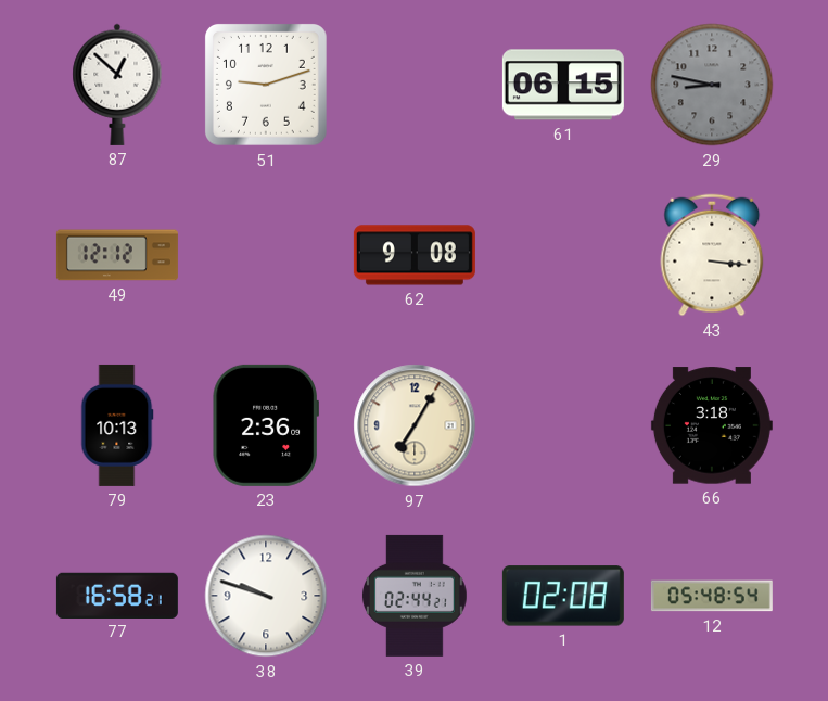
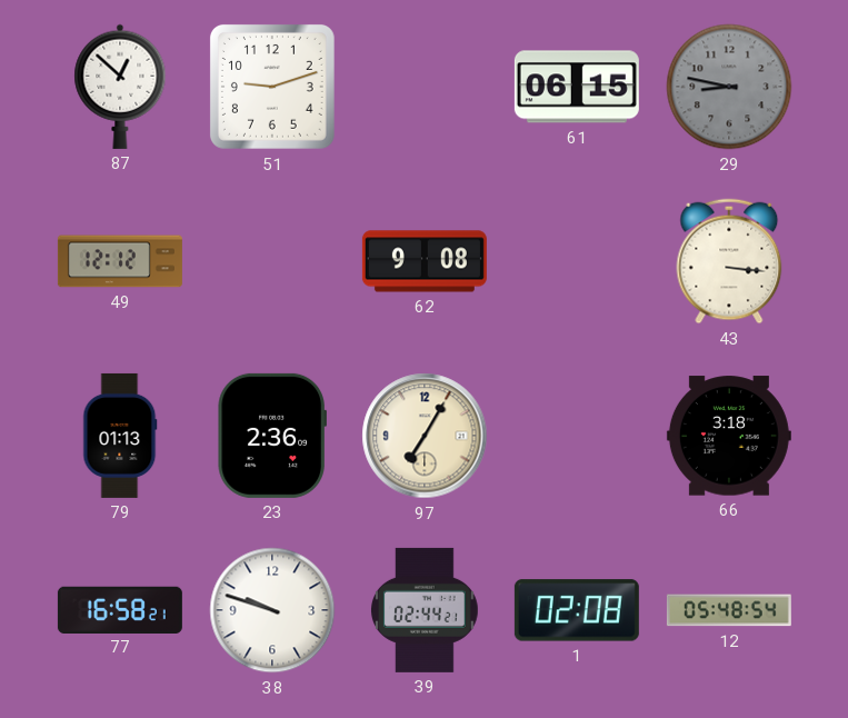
79: 10:13 -> 01:13 (120, 436)
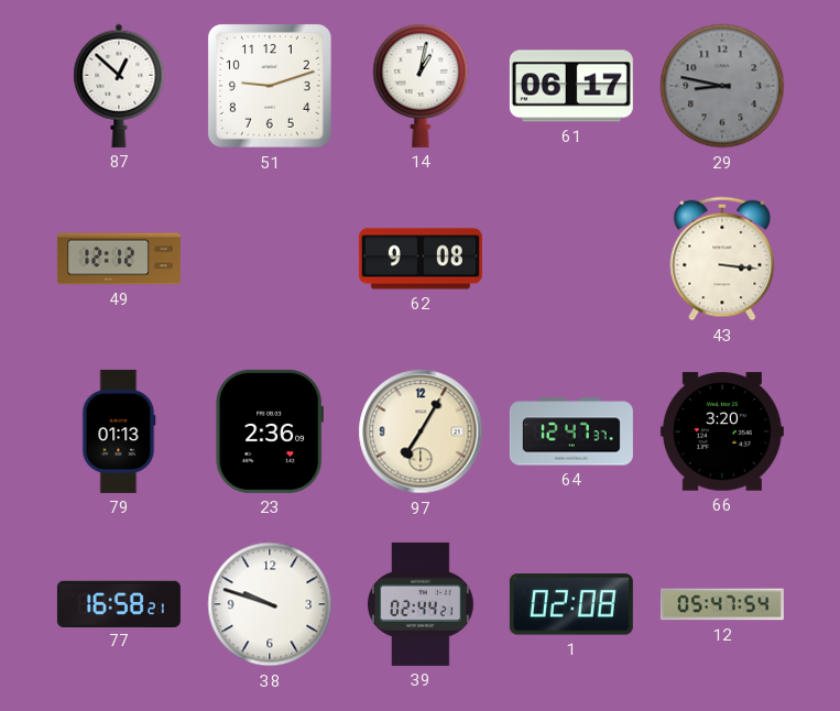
14: none -> 1:02 (421, 85)
61: 06:15 -> 06:17 (571, 86)
64: none -> 12:47 (571, 431)
66: 3:18 -> 3:20 (722, 431)
12: 05:48 -> 05:47 (722, 604)
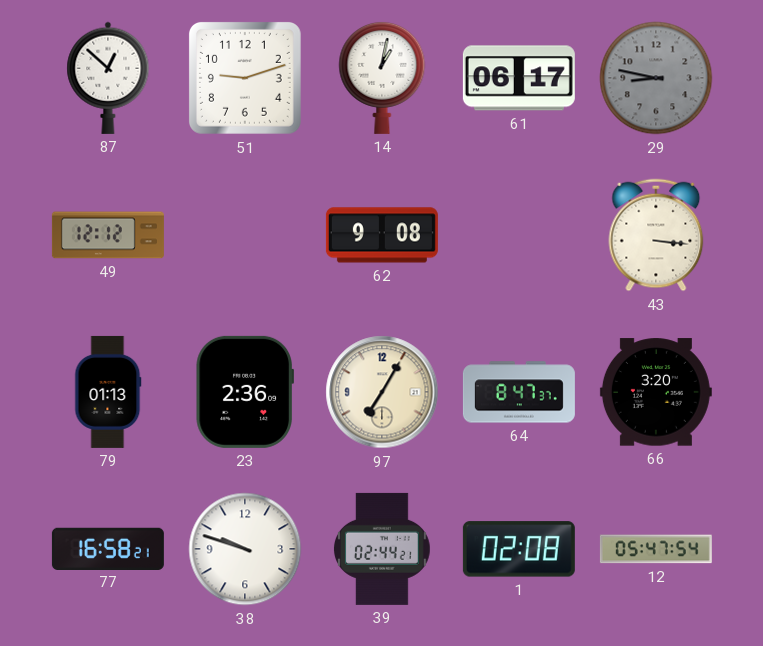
64: 12:47 -> 8:47 (519, 392)
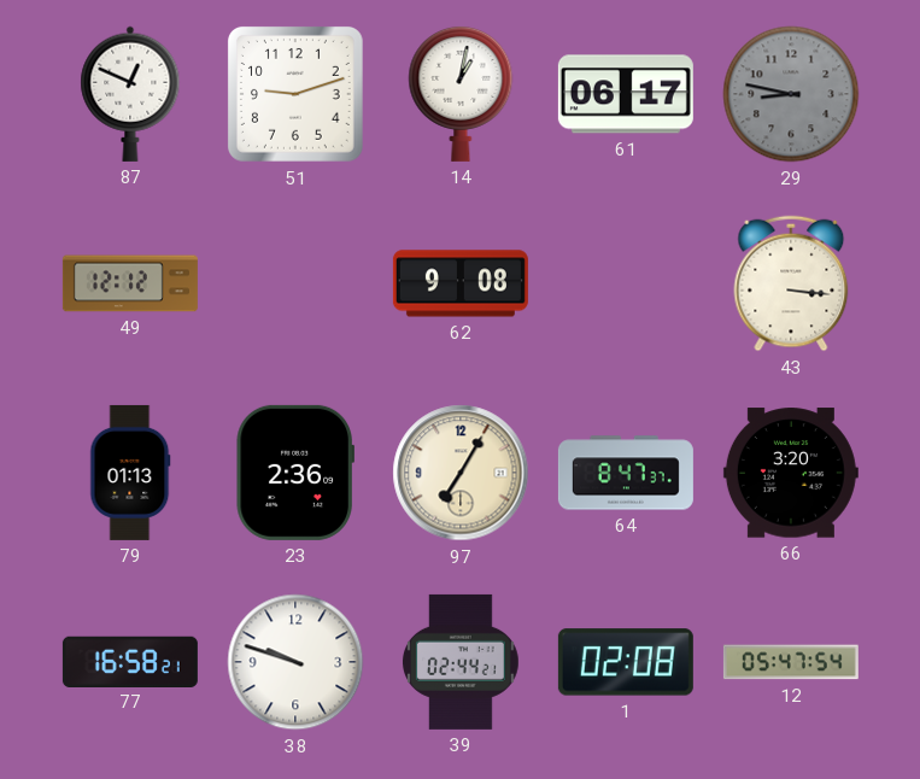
87: 12:52 -> 12:49 (130, 94)
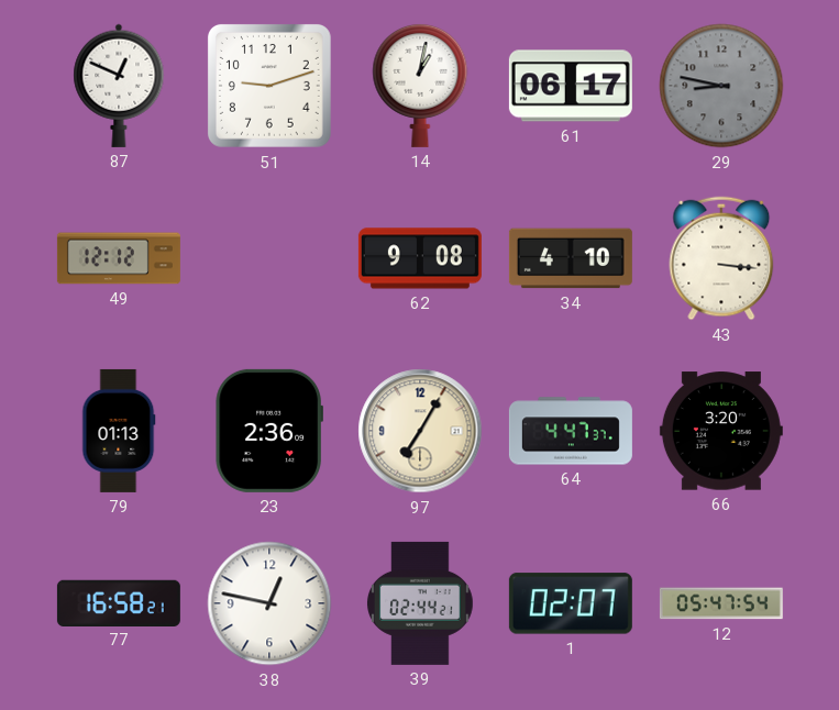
34: none -> 4:10 (571, 258)
64: 8:47 -> 4:47 (571, 431)
38: 9:48 -> 12:47 (269, 603)
1: 02:08 -> 02:07 (571, 603)
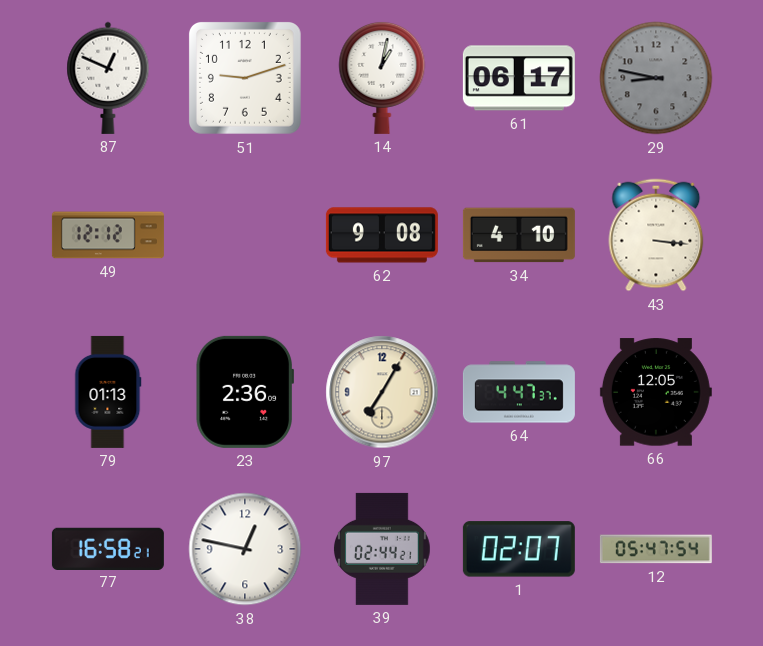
66: 3:20 -> 12:05 (656, 392)
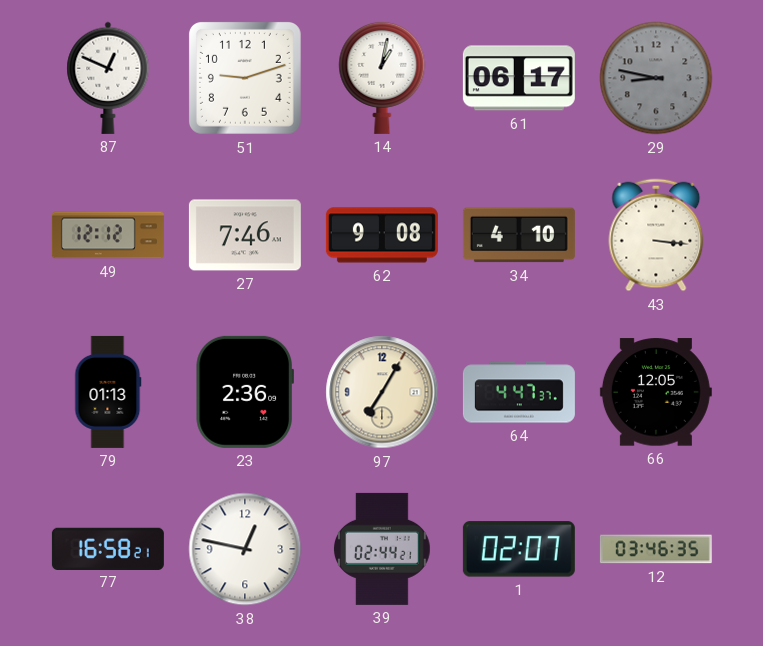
27: none -> 7:46 (245, 235)
12: 05:47 -> 03:46 (656, 549)
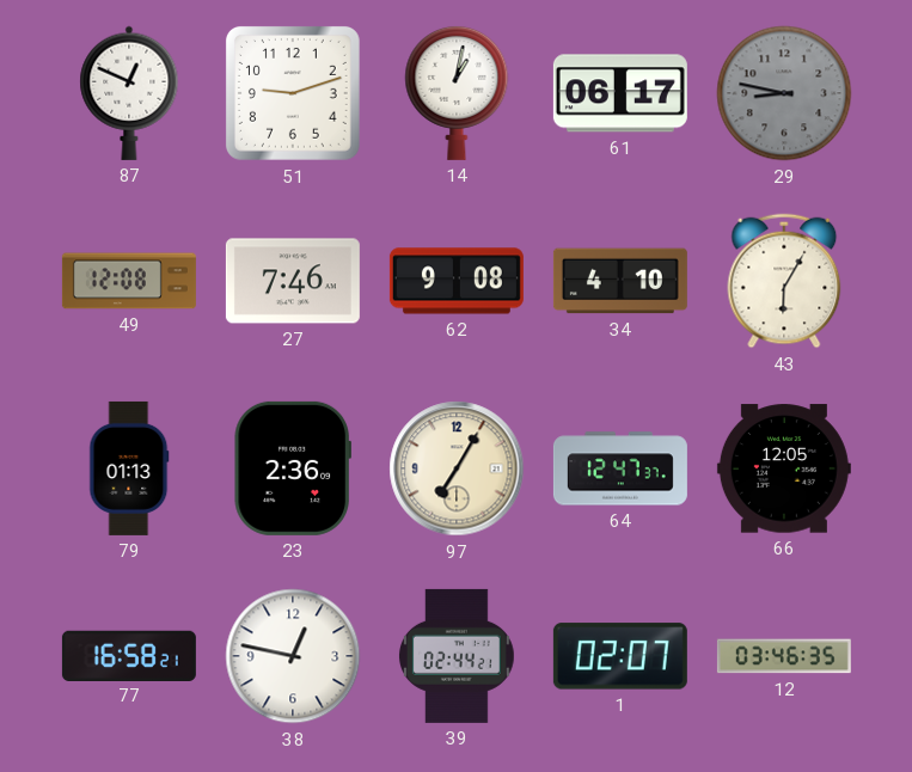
49: 12:12 -> 12:08 (129, 281)
43: 3:16 -> 6:05 (784, 281)
64: 4:47 -> 12:47 (620, 468)
